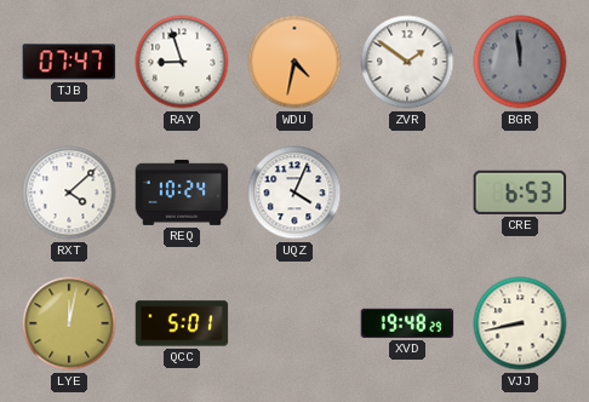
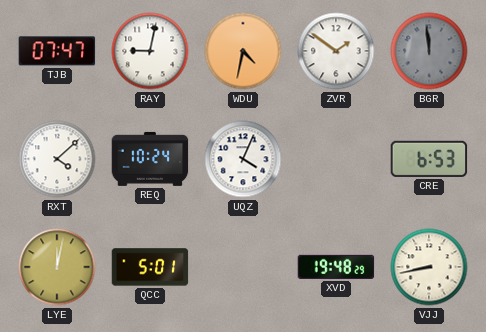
RAY: 8:57 -> 9:02 (150, 51)
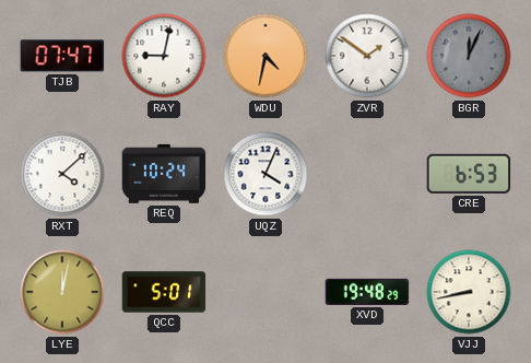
BGR: 11:59 -> 12:04 (469, 56)
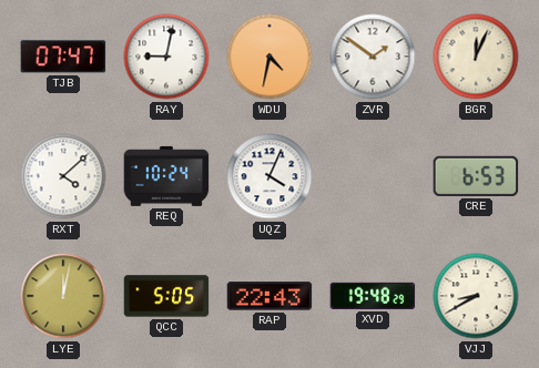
BGR dial: grey -> cream (476, 57)
QCC: 5:01 -> 5:05 (166, 296)
RAP: none -> 22:43 (269, 296)
VJJ: 8:43 -> 8:40 (476, 296)
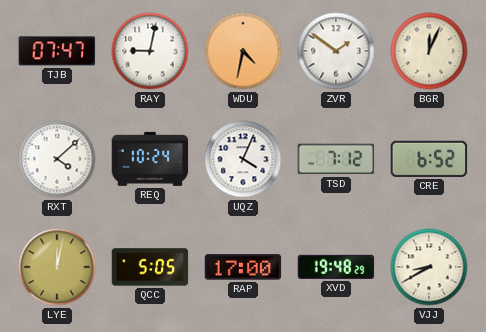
TSD: none -> 7:12 (336, 159)
CRE: 6:53 -> 6:52 (429, 159)
RAP: 22:43 -> 17:00 (243, 267)
